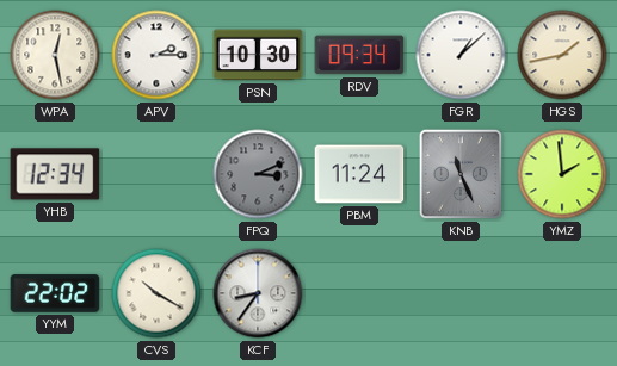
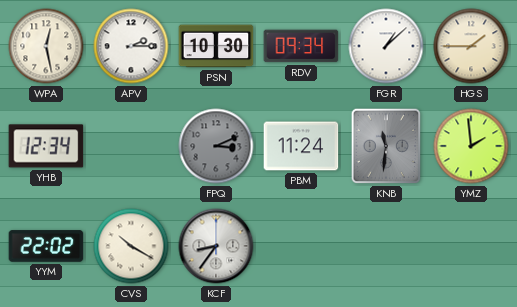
HGS: 1:43 -> 1:45 (471, 46)
KNB: 11:26 -> 11:31 (386, 146)
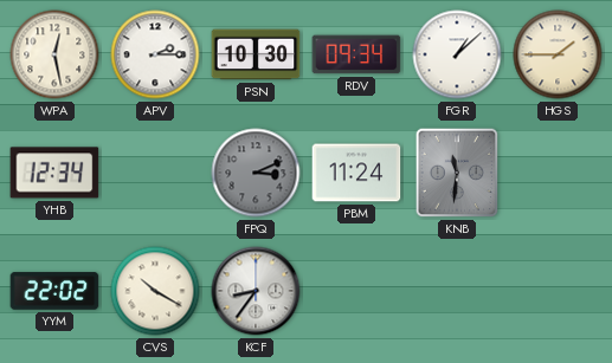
YMZ: 1:59 -> none (471, 146)
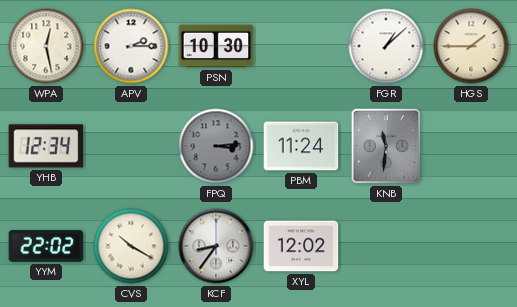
RDV: 09:34 -> none (356, 54)
FPQ: 3:11 -> 3:14 (216, 146)
XYL: none -> 12:02 (301, 246)
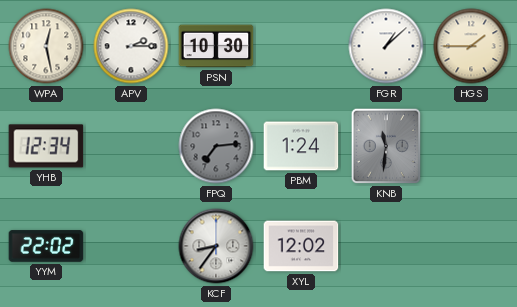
FPQ: 3:14 -> 7:14 (216, 146)
PBM: 11:24 -> 1:24 (301, 146)
CVS: 10:20 -> none (131, 246)
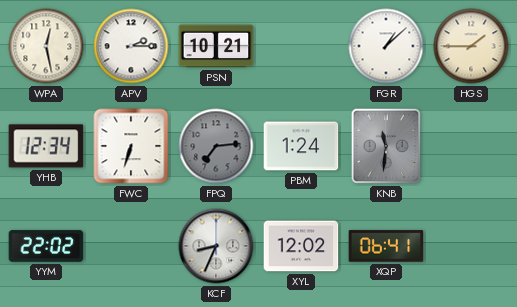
PSN: 10:30 -> 10:21 (216, 46)
FWC: none -> 6:33 (131, 146)
KCF: 8:36 -> 8:34 (216, 246)
XQP: none -> 06:41 (386, 246)
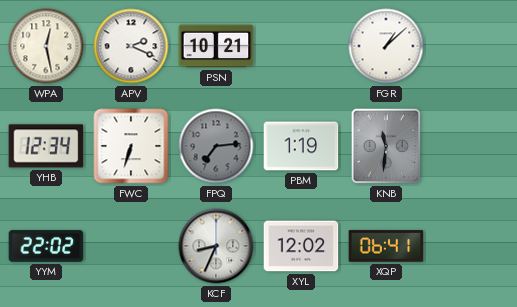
APV: 2:15 -> 2:19 (131, 46)
HGS: 1:45 -> none (471, 46)
PBM: 1:24 -> 1:19 (301, 146)
